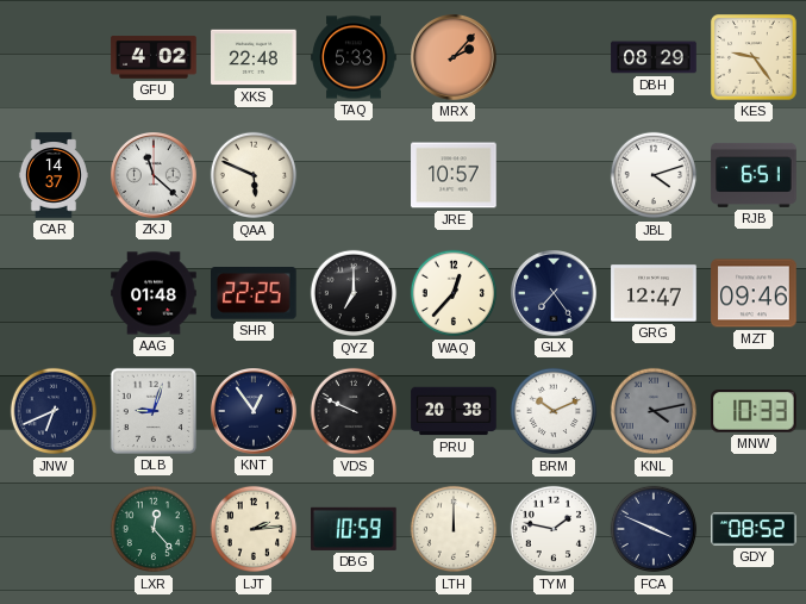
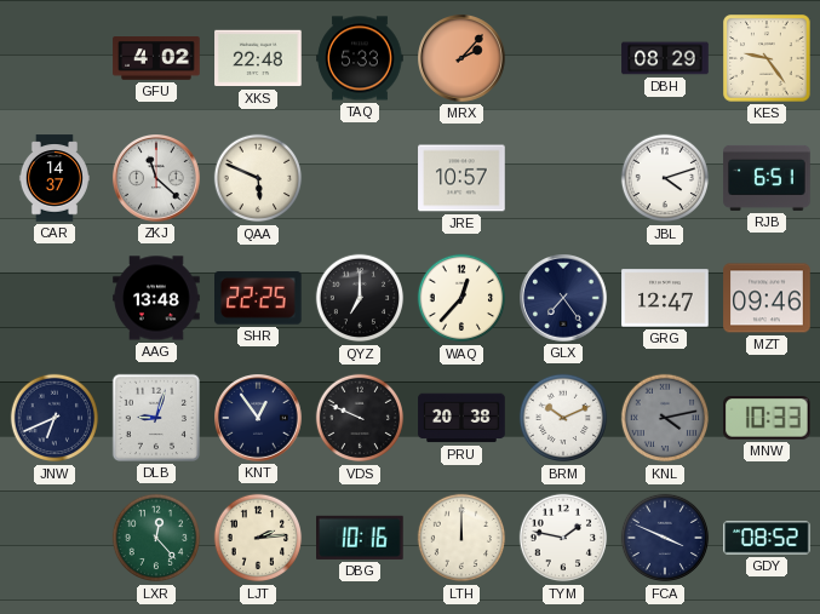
AAG: 01:48 -> 13:48 (156, 298)
DBG: 10:59 -> 10:16 (361, 538)
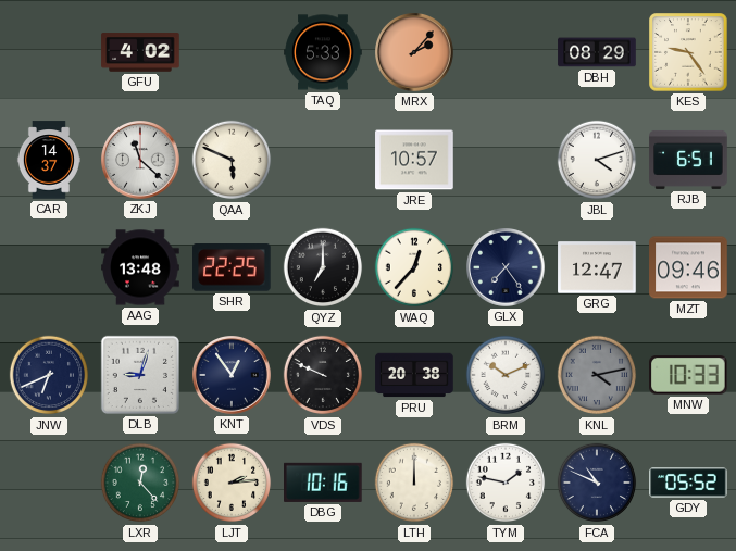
XKS: 22:48 -> none (258, 58)
FCA: 3:49 -> 10:49 (597, 483)
GDY: 08:52 -> 05:52 (688, 483)
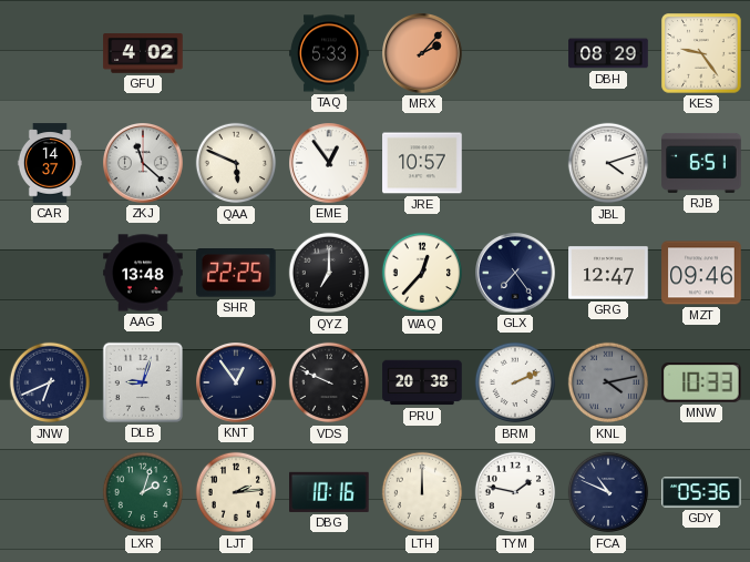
EME: none -> 12:54 (330, 164)
BRM: 10:11 -> 2:11 (515, 382)
LXR: 12:23 -> 2:03 (143, 492)
GDY: 05:52 -> 05:36 (701, 492)
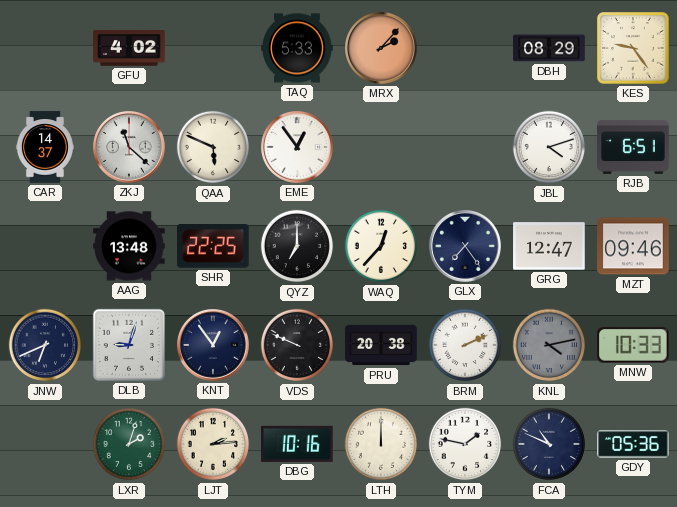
JRE: 10:57 -> none (422, 163)
